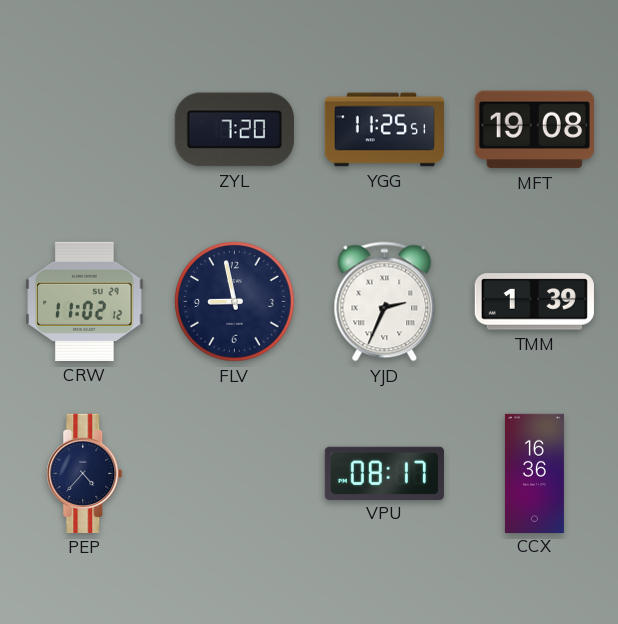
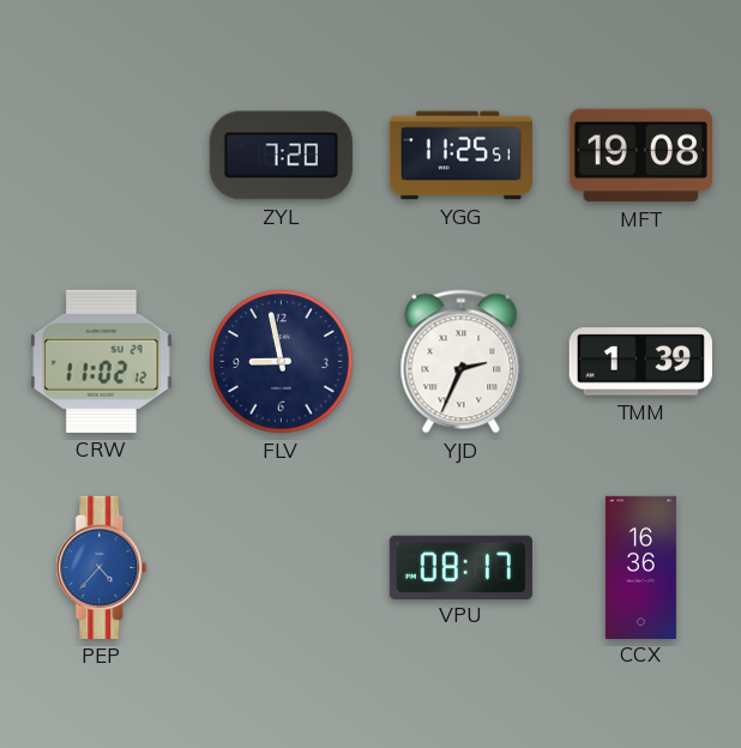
PEP dial: navy -> blue (102, 567)
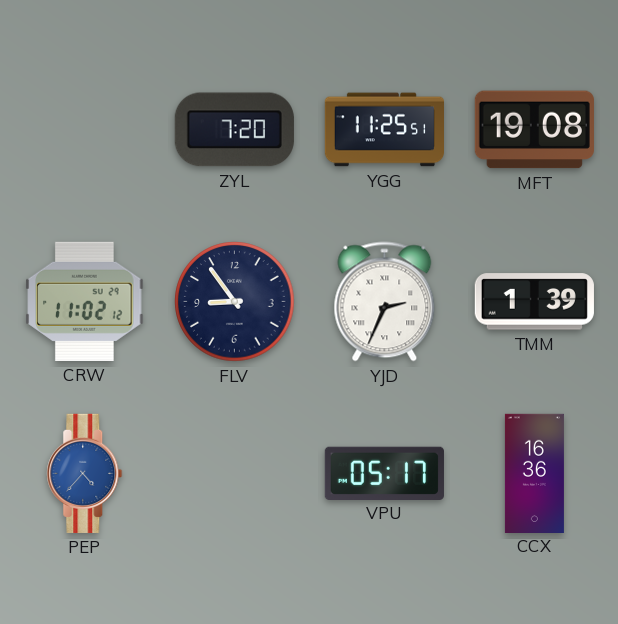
FLV: 8:58 -> 8:54 (235, 302)
VPU: 08:17 -> 05:17 (384, 473)
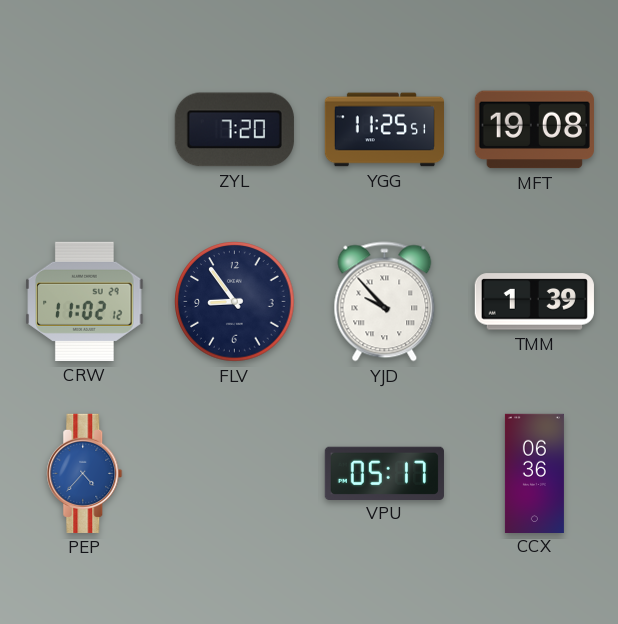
YJD: 2:34 -> 9:53 (385, 302)
CCX: 16:36 -> 06:36 (534, 473)
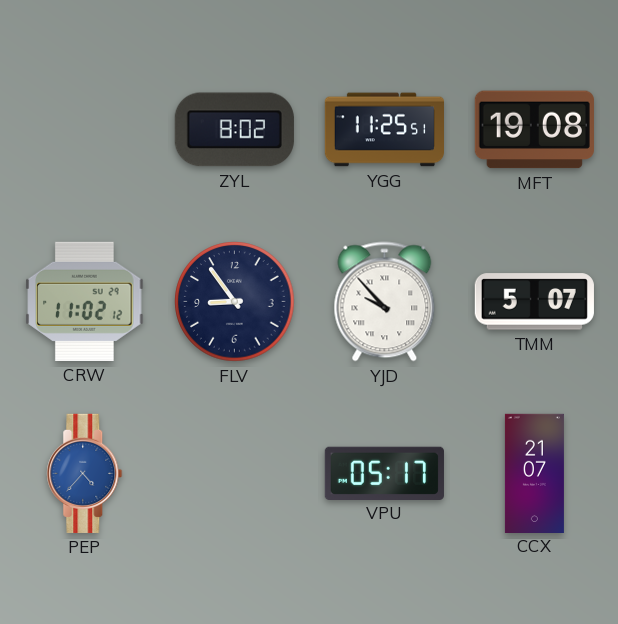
ZYL: 7:20 -> 8:02 (234, 130)
TMM: 1:39 -> 5:07 (534, 302)
CCX: 06:36 -> 21:07 (534, 473)
